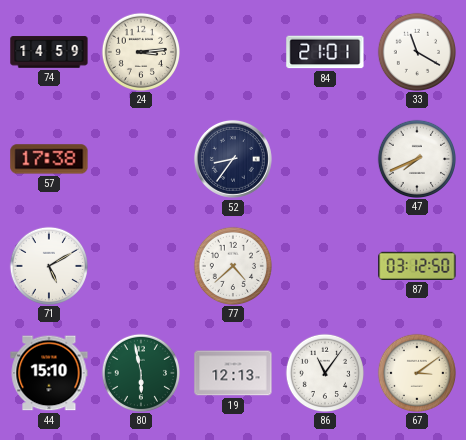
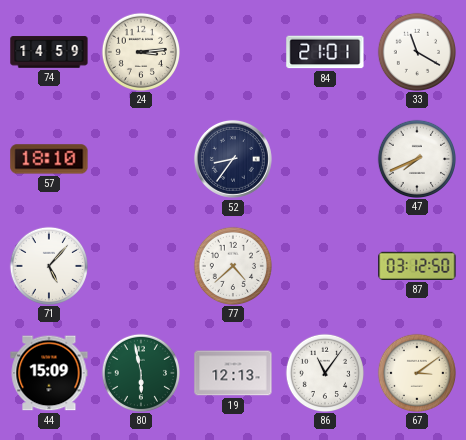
57: 17:38 -> 18:10 (49, 159)
71: 5:10 -> 5:07 (48, 265)
44: 15:10 -> 15:09 (49, 373)
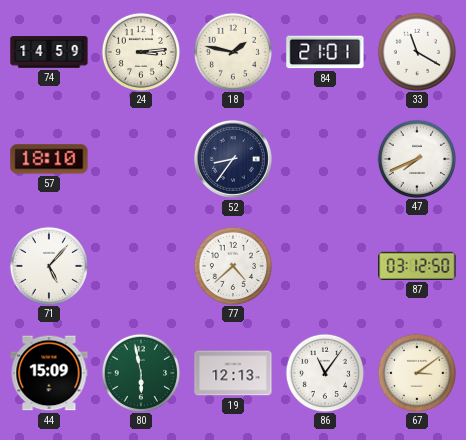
18: none -> 1:47 (232, 51)
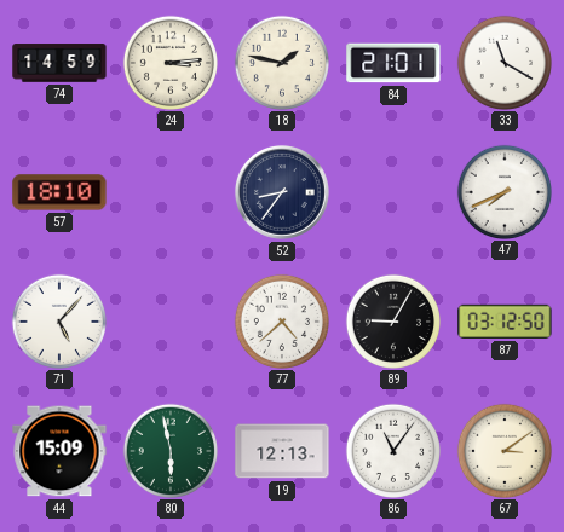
89: none -> 9:05 (392, 320)
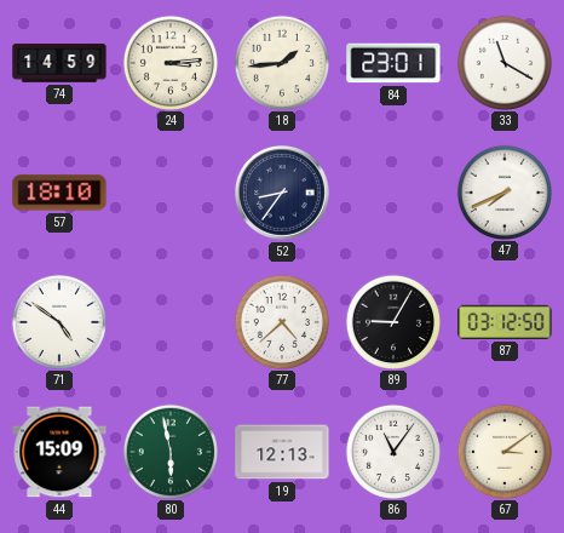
18: 1:47 -> 1:44 (281, 62)
84: 21:01 -> 23:01 (393, 63)
71: 5:07 -> 4:51 (58, 321)
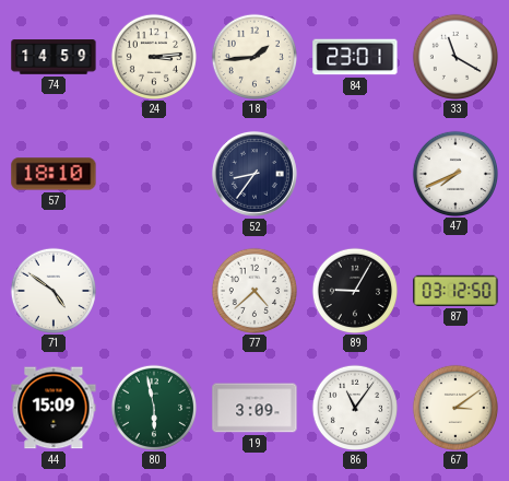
19: 12:13 -> 3:09 (254, 408)
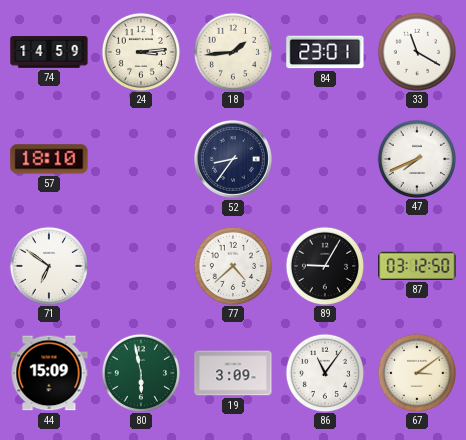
71: 4:51 -> 6:51 (48, 265)
